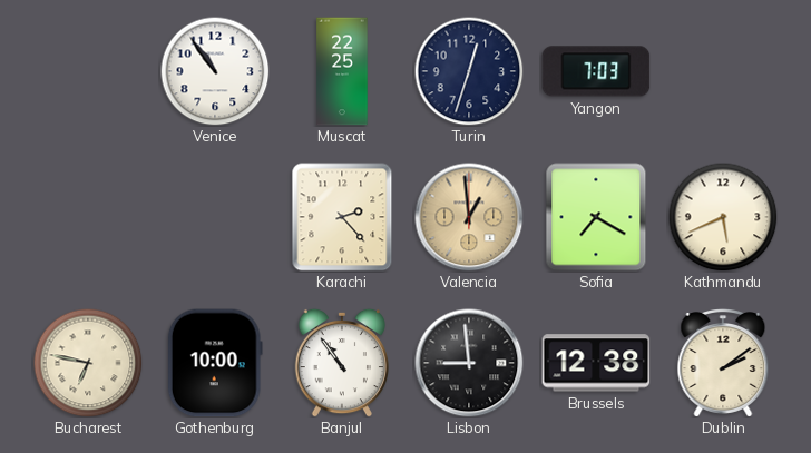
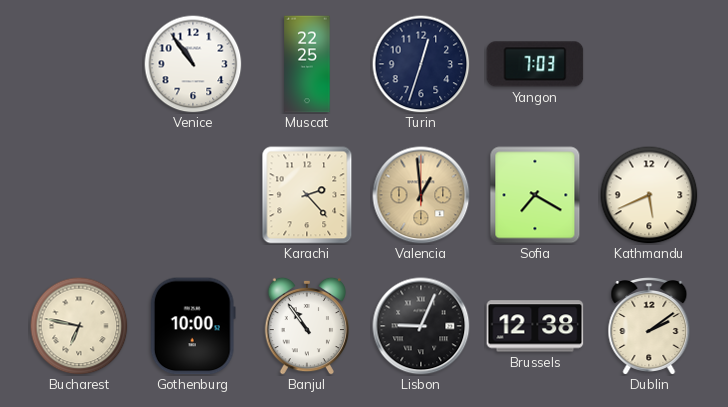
Lisbon: 8:59 -> 9:04 (421, 326)
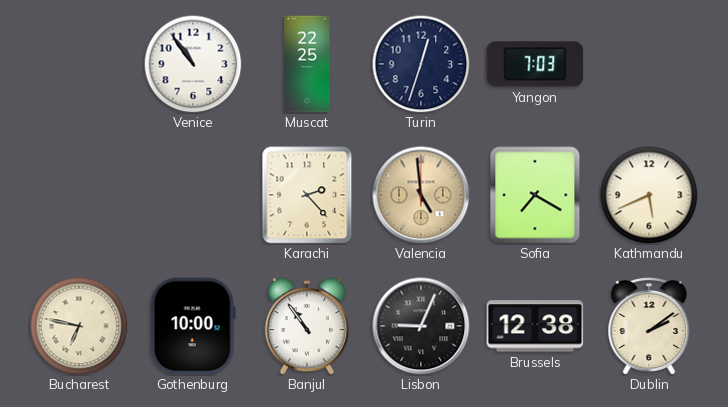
Valencia: 12:59 -> 4:59 (421, 195)
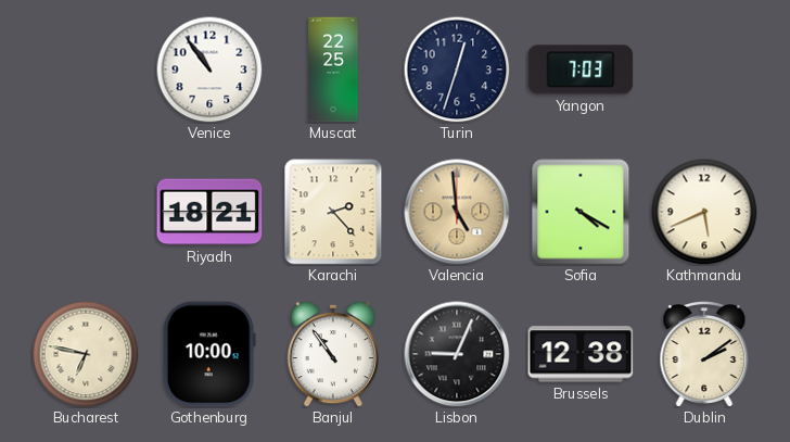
Riyadh: none -> 18:21 (209, 212)
Sofia: 7:20 -> 4:20 (581, 212)
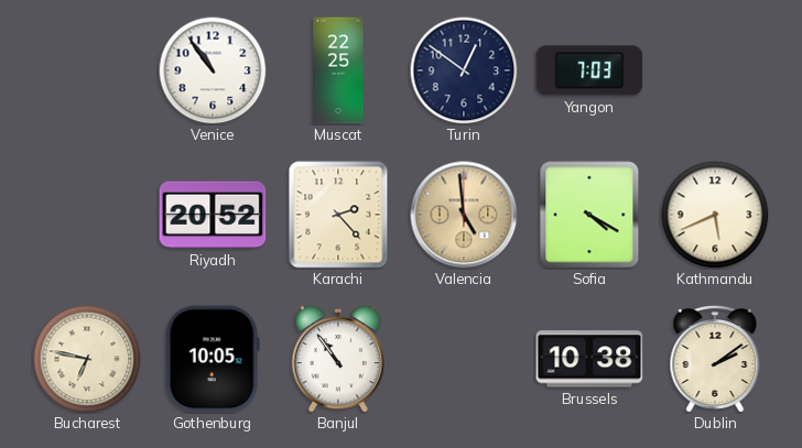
Turin: 12:33 -> 12:51 (464, 70)
Riyadh: 18:21 -> 20:52 (213, 215)
Gothenburg: 10:00 -> 10:05 (213, 359)
Lisbon: 9:04 -> none (457, 354)
Brussels: 12:38 -> 10:38 (589, 359)
